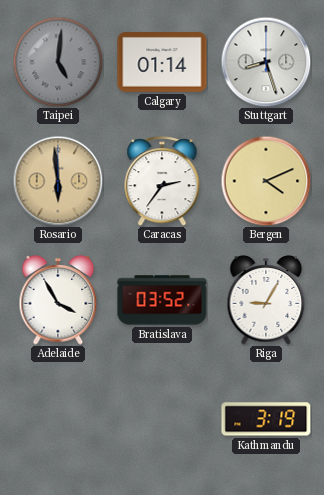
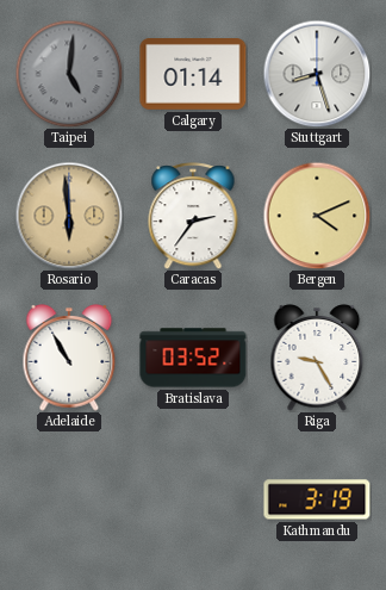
Adelaide: 3:55 -> 10:55 (69, 358)
Riga: 9:05 -> 9:25 (317, 358)
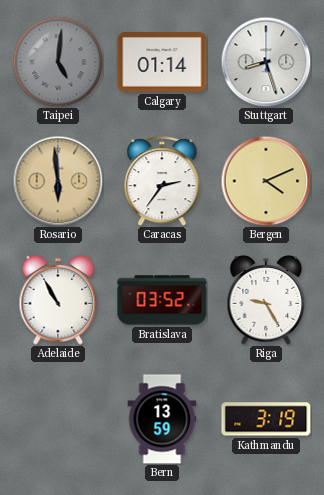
Bern: none -> 13:59 (162, 419)
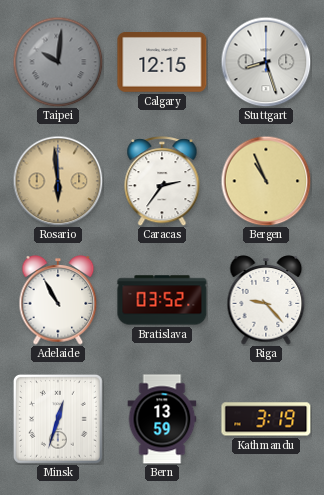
Taipei: 5:01 -> 10:01 (58, 62)
Calgary: 01:14 -> 12:15 (162, 63)
Bergen: 4:11 -> 10:56 (266, 181)
Riga: 9:25 -> 9:23 (266, 300)
Minsk: none -> 12:33 (58, 419)
